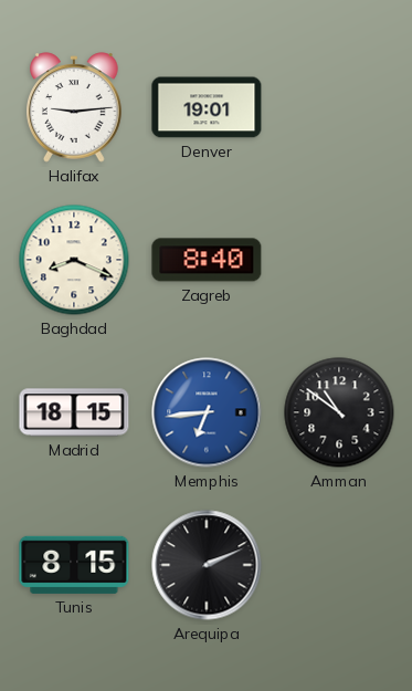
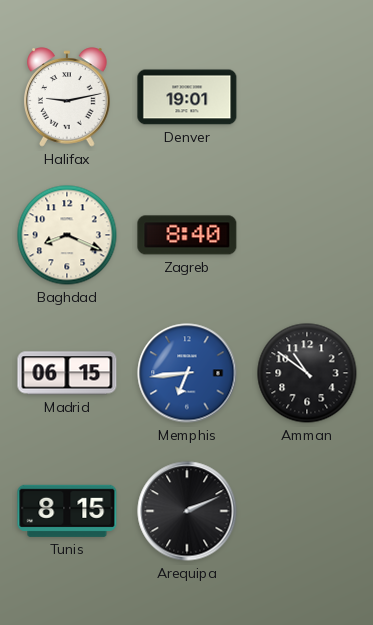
Halifax: 9:14 -> 9:13 (68, 97)
Madrid: 18:15 -> 06:15 (67, 373)
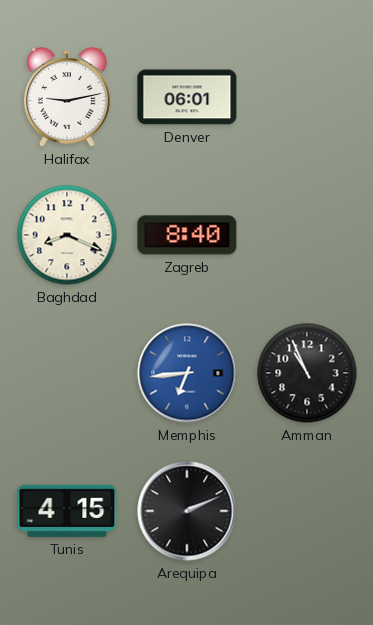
Denver: 19:01 -> 06:01 (187, 97)
Madrid: 06:15 -> none (67, 373)
Amman: 10:51 -> 10:56 (307, 373)
Tunis: 8:15 -> 4:15 (67, 511)
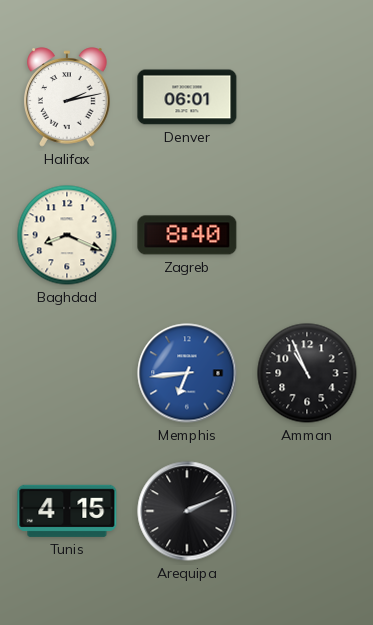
Halifax: 9:13 -> 2:13 (68, 97)
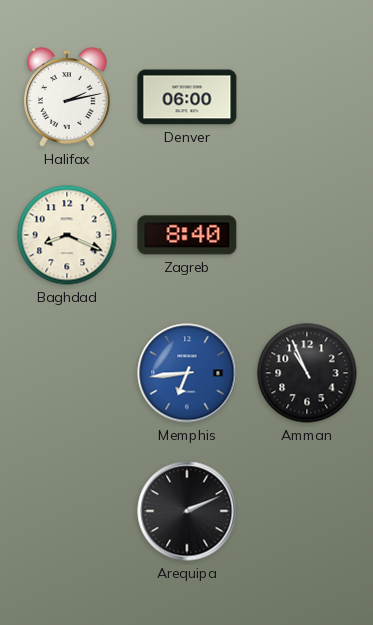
Denver: 06:01 -> 06:00 (187, 97)
Tunis: 4:15 -> none (67, 511)
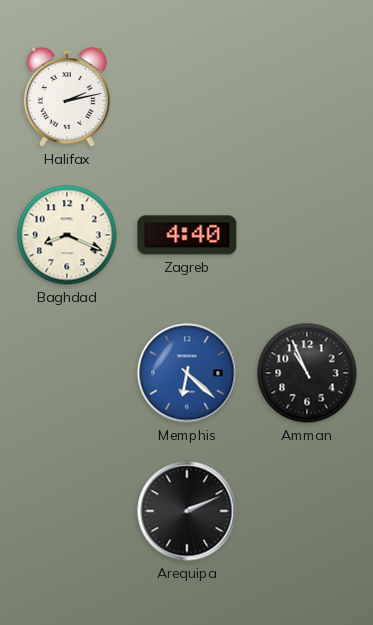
Denver: 06:00 -> none (187, 97)
Zagreb: 8:40 -> 4:40 (187, 235)
Memphis: 6:44 -> 6:22 (187, 373)
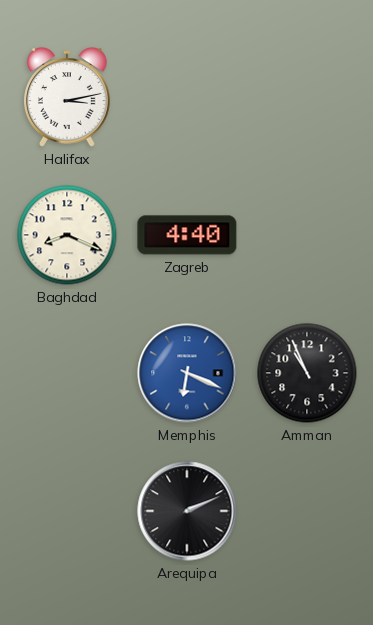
Halifax: 2:13 -> 3:13 (68, 97)
Memphis: 6:22 -> 6:19 (187, 373)
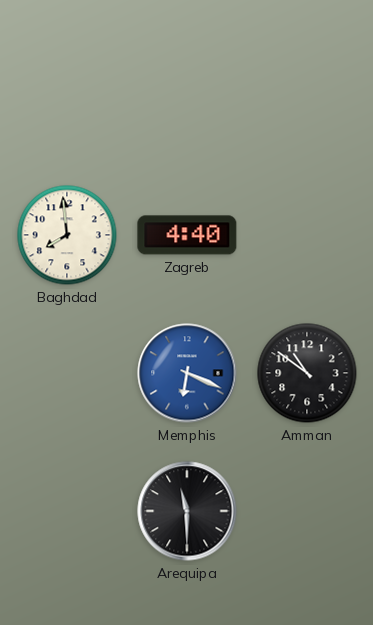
Halifax: 3:13 -> none (68, 97)
Baghdad: 8:19 -> 7:59 (67, 235)
Amman: 10:56 -> 10:51 (307, 373)
Arequipa: 2:11 -> 11:30 (187, 511)
